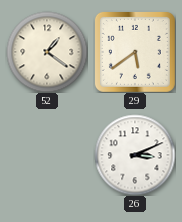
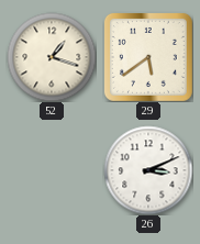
52: 1:21 -> 1:18 (52, 57)
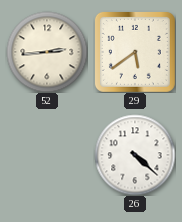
52: 1:18 -> 2:44 (47, 52)
26: 3:11 -> 4:22 (135, 155)
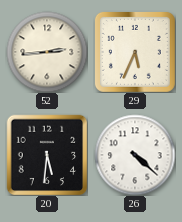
29: 5:39 -> 5:34 (135, 52)
20: none -> 5:31 (47, 155)
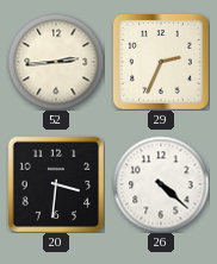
29: 5:34 -> 2:34 (161, 62)
20: 5:31 -> 3:31 (56, 184)
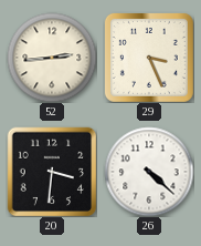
29: 2:34 -> 3:26 (149, 58)
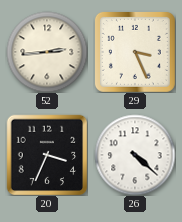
20: 3:31 -> 3:34 (47, 155)
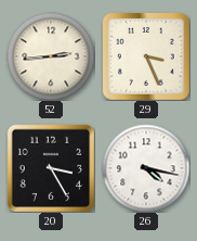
20: 3:34 -> 3:25 (51, 168)
26: 4:22 -> 4:17 (146, 168)
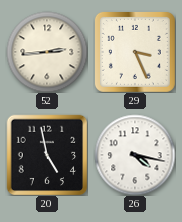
20: 3:25 -> 4:58 (47, 155)
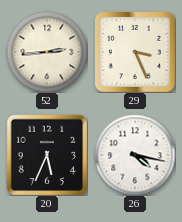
20: 4:58 -> 5:34 (47, 155)
